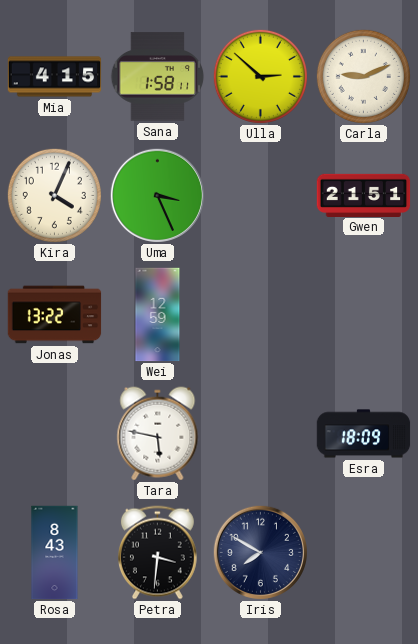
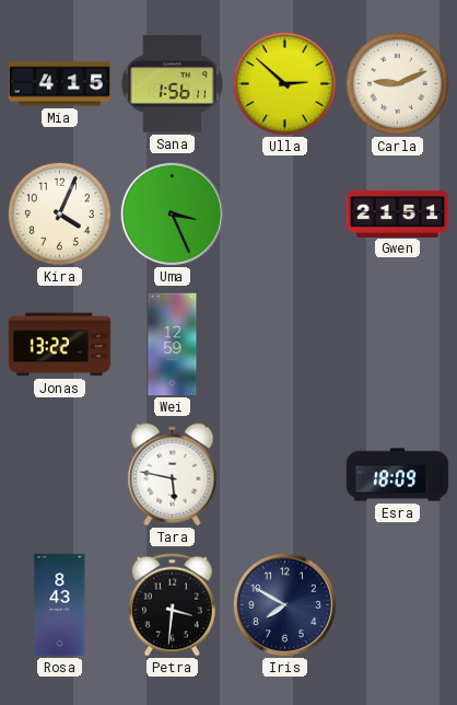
Sana: 1:58 -> 1:56 (173, 84)
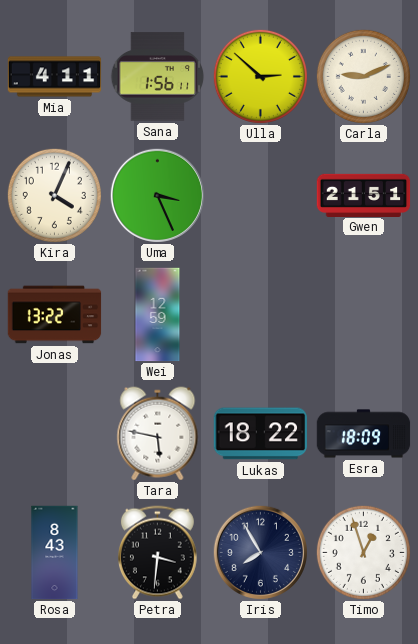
Mia: 4:15 -> 4:11 (55, 77)
Lukas: none -> 18:22 (260, 434)
Iris: 7:50 -> 7:55 (260, 552)
Timo: none -> 12:57 (363, 552)
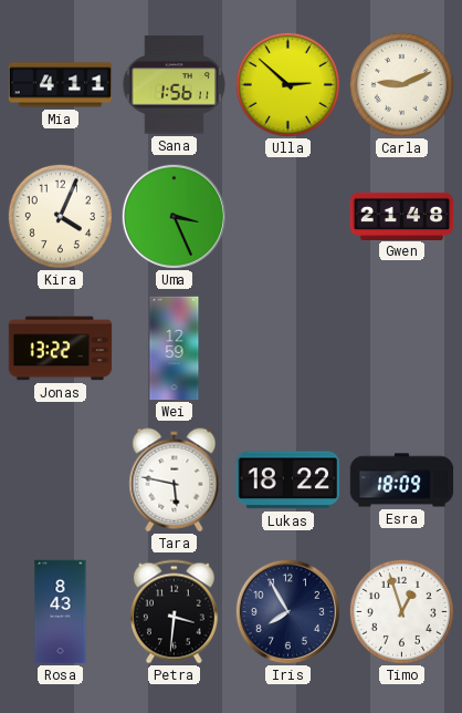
Gwen: 21:51 -> 21:48 (402, 216)
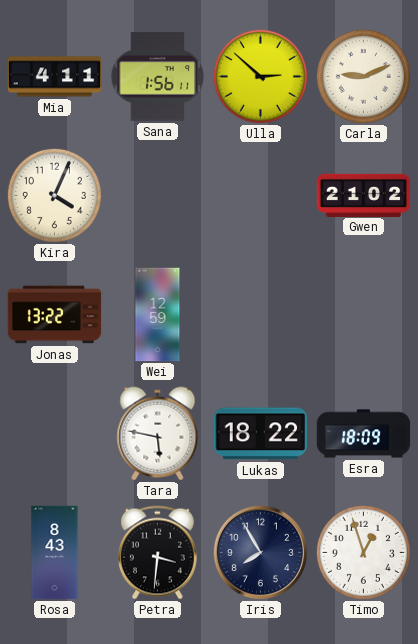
Uma: 3:26 -> none (174, 216)
Gwen: 21:48 -> 21:02 (364, 195)
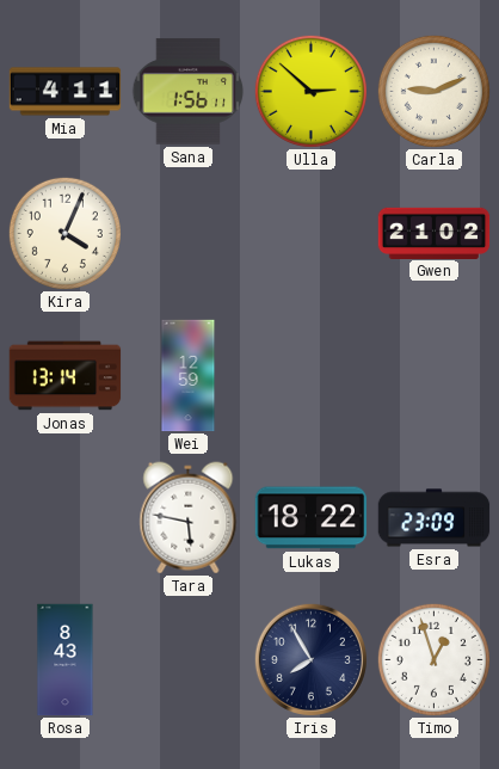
Jonas: 13:22 -> 13:14 (66, 376)
Esra: 18:09 -> 23:09 (435, 518)
Petra: 3:31 -> none (157, 553)
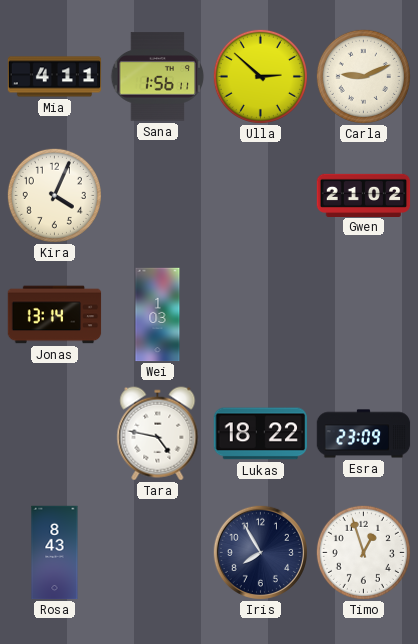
Wei: 12:59 -> 1:03 (158, 315)
Tara: 5:47 -> 4:47 (158, 434)
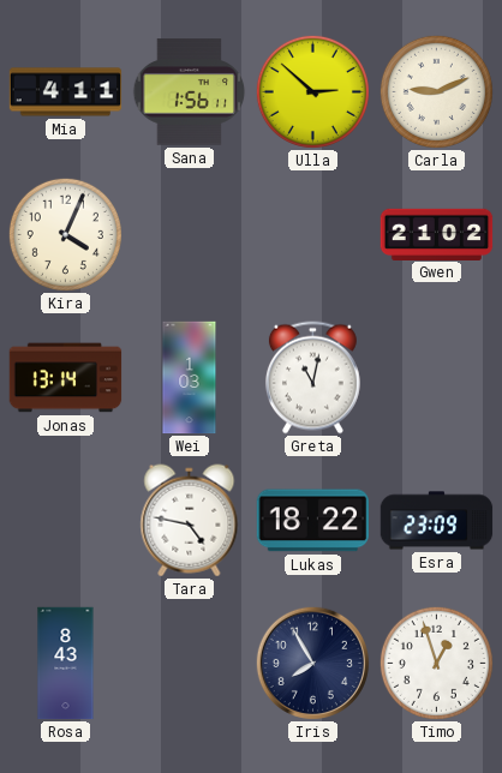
Greta: none -> 11:02 (312, 378)
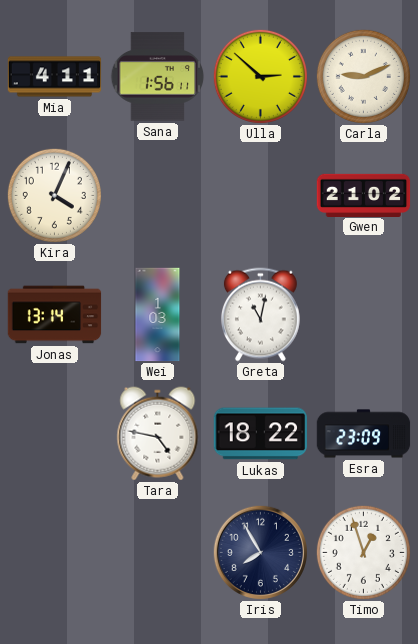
Rosa: 8:43 -> none (66, 664)
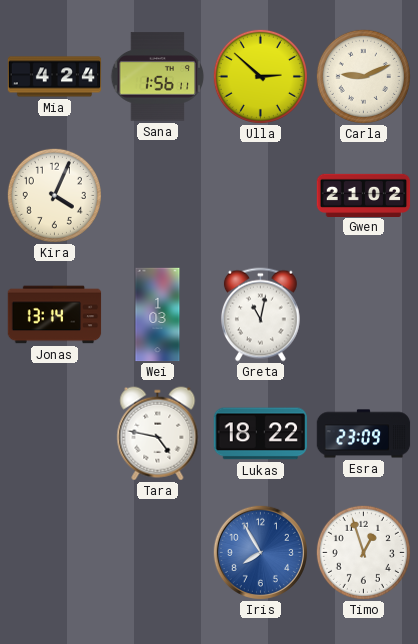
Mia: 4:11 -> 4:24 (55, 77)
Iris dial: navy -> blue (260, 552)
